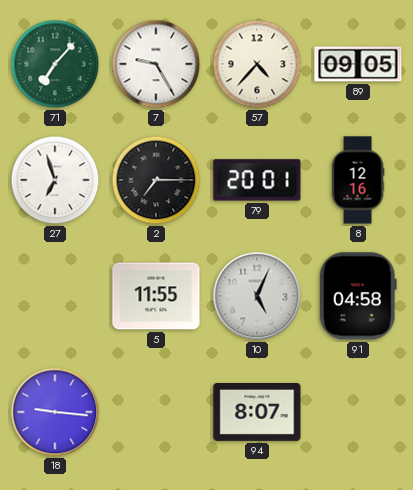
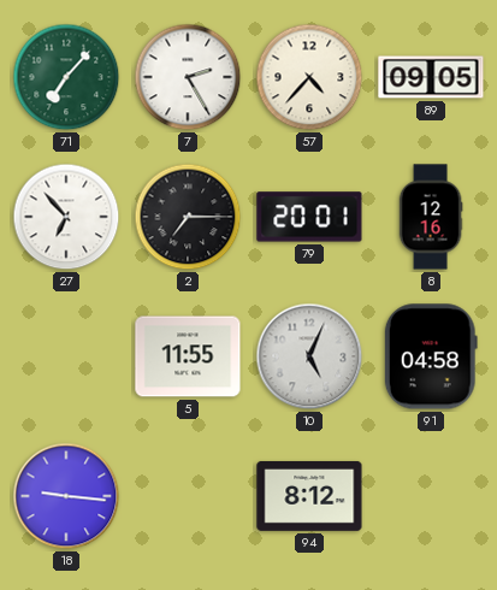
7: 9:25 -> 2:25 (188, 77)
27: 6:57 -> 6:53 (66, 217)
94: 8:07 -> 8:12 (309, 496)
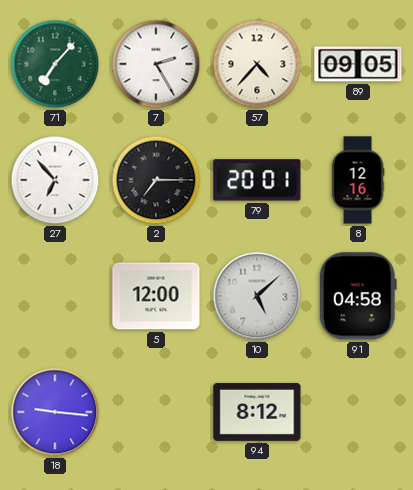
5: 11:55 -> 12:00 (156, 296)
10: 5:04 -> 5:08 (257, 296)
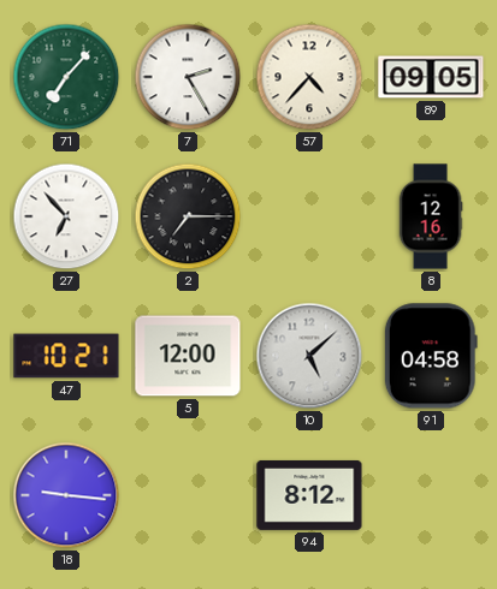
79: 20:01 -> none (257, 180)
47: none -> 10:21 (66, 356)
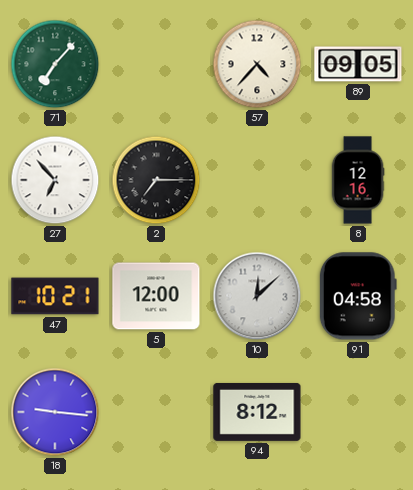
7: 2:25 -> none (188, 77)
10: 5:08 -> 12:08 (257, 296)
